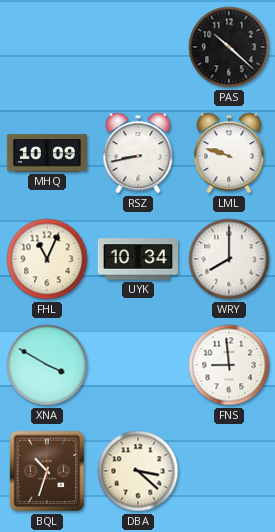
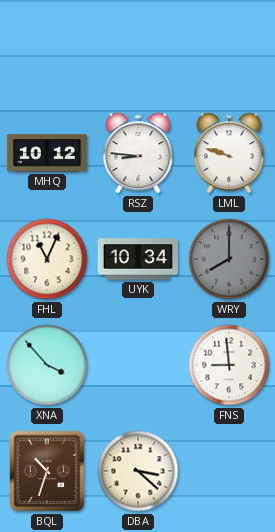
PAS: 10:22 -> none (229, 47)
MHQ: 10:09 -> 10:12 (47, 153)
RSZ: 8:43 -> 8:46 (138, 153)
WRY dial: white -> grey (229, 259)
XNA: 3:50 -> 3:53 (47, 365)
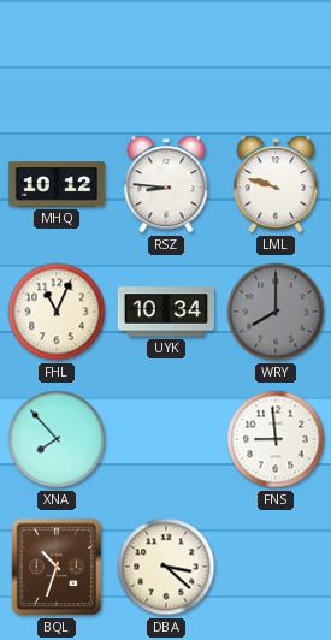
XNA: 3:53 -> 7:53 (57, 439)
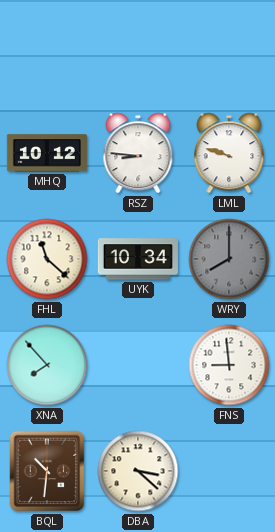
FHL: 11:04 -> 11:22 (47, 259)
BQL: 10:33 -> 10:31 (47, 471)
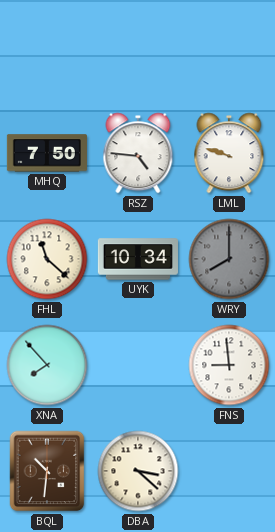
MHQ: 10:12 -> 7:50 (47, 153)
RSZ: 8:46 -> 4:46 (138, 153)
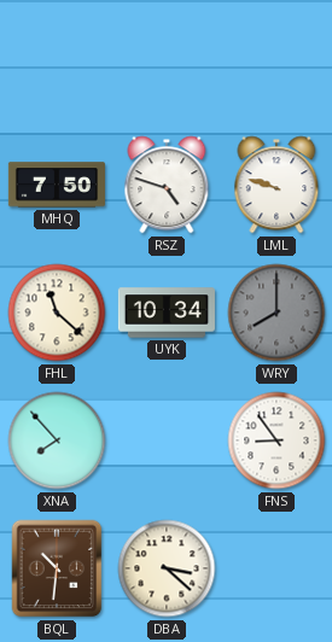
RSZ: 4:46 -> 4:48 (167, 185)
FNS: 8:59 -> 8:54 (276, 440)
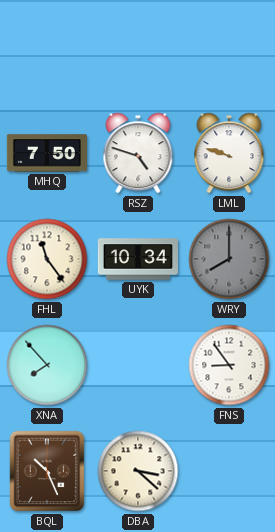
FHL: 11:22 -> 11:24 (47, 259)
BQL: 10:31 -> 10:26 (47, 471)
